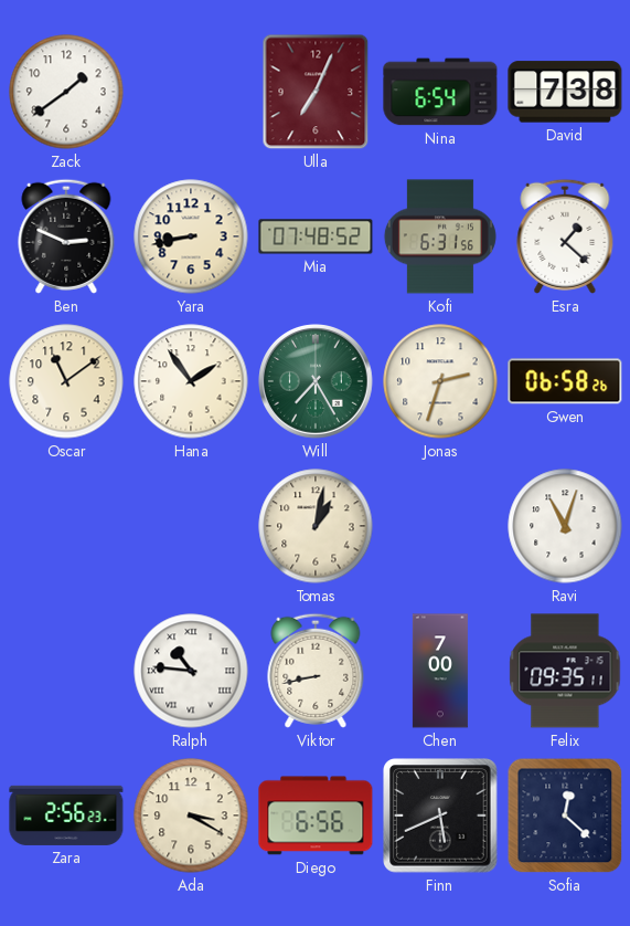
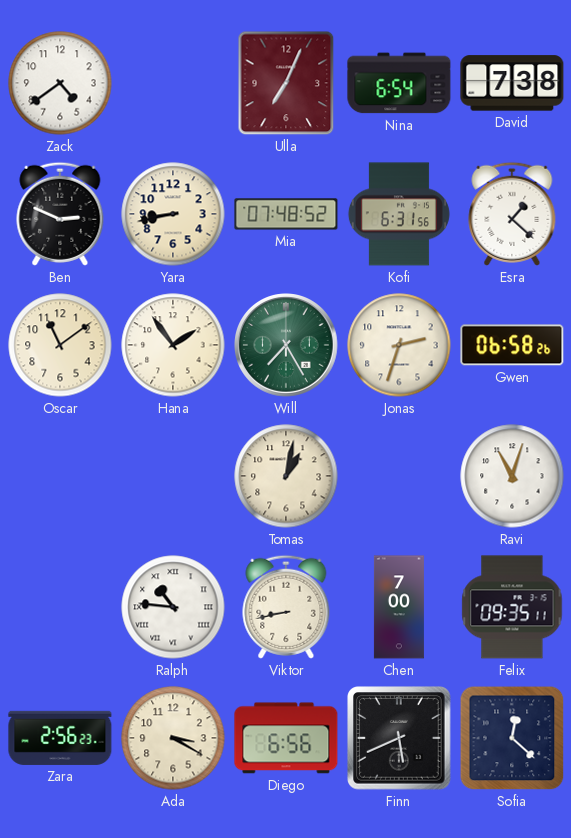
Zack: 1:39 -> 4:39 (60, 83)
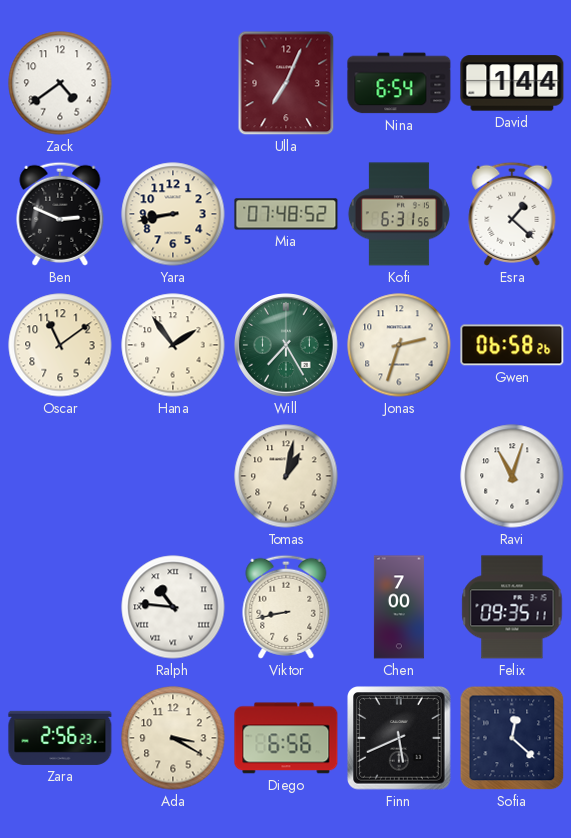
David: 7:38 -> 1:44 (512, 83)
